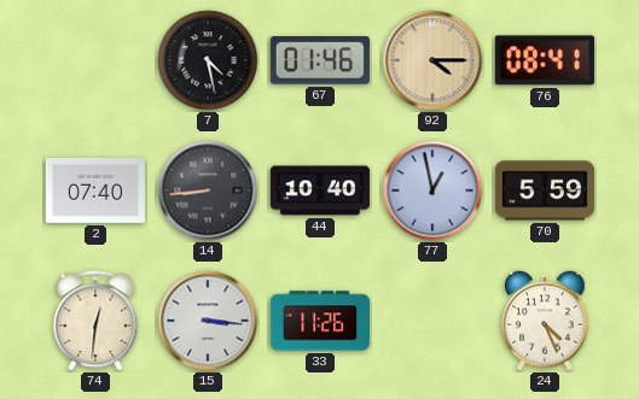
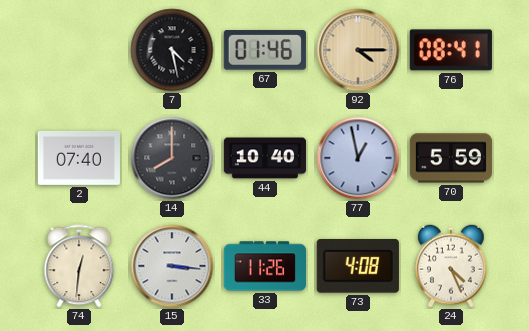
14: 8:44 -> 8:00 (172, 158)
73: none -> 4:08 (358, 267)
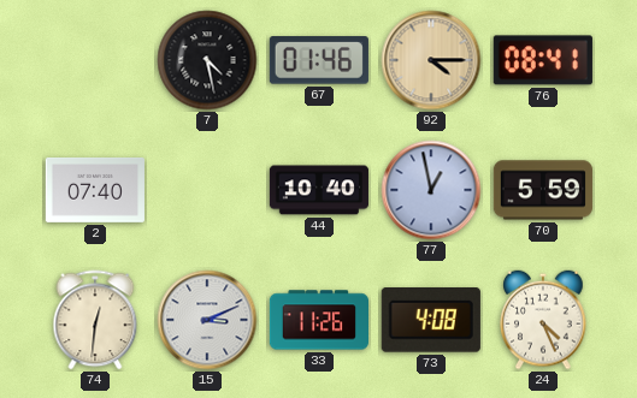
14: 8:00 -> none (172, 158)
15: 3:16 -> 3:11 (207, 320)
